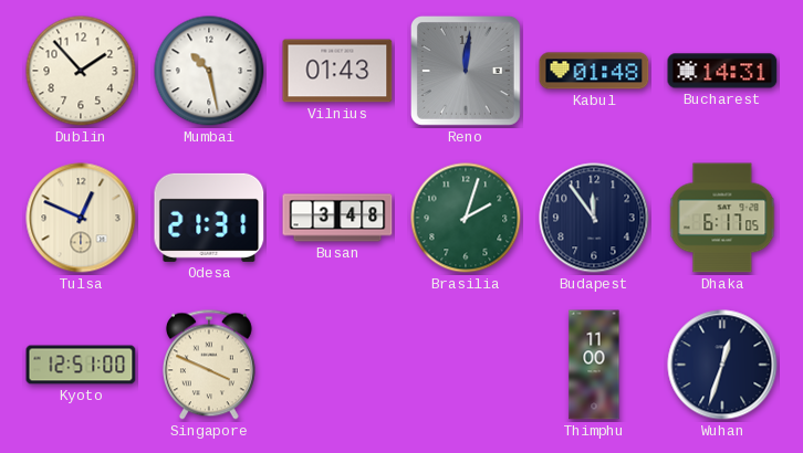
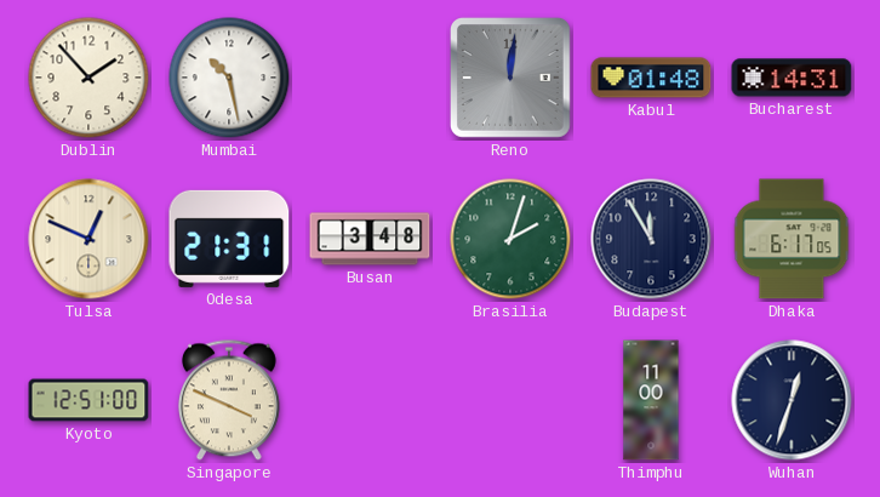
Vilnius: 01:43 -> none (337, 71)
Budapest: 11:54 -> 11:55 (651, 239)
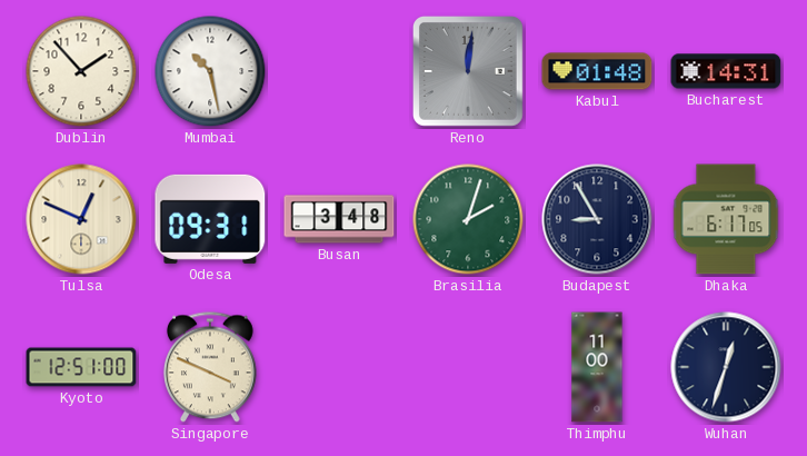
Odesa: 21:31 -> 09:31 (210, 219)
Budapest: 11:55 -> 8:55 (597, 219)
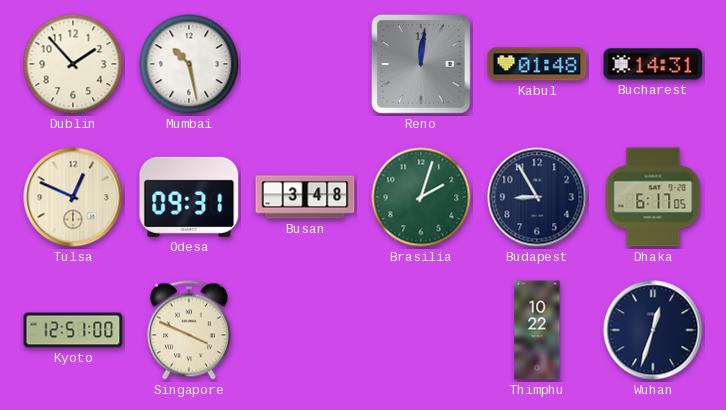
Thimphu: 11:00 -> 10:22 (537, 330)
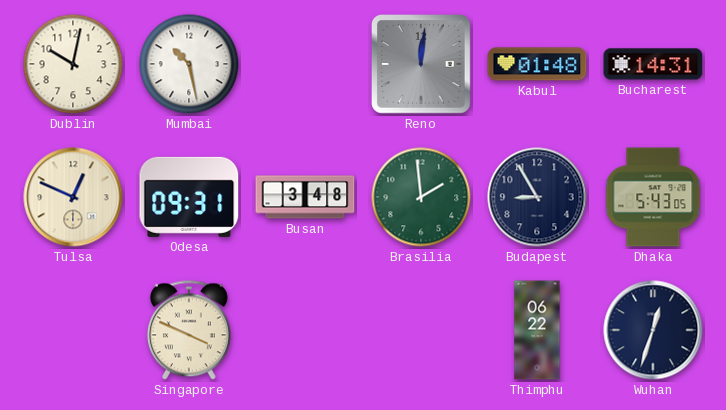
Dublin: 1:53 -> 10:02 (73, 64)
Brasilia: 2:03 -> 1:59 (421, 197)
Dhaka: 6:17 -> 5:43 (653, 197)
Kyoto: 12:51 -> none (73, 330)
Thimphu: 10:22 -> 06:22 (537, 330)
